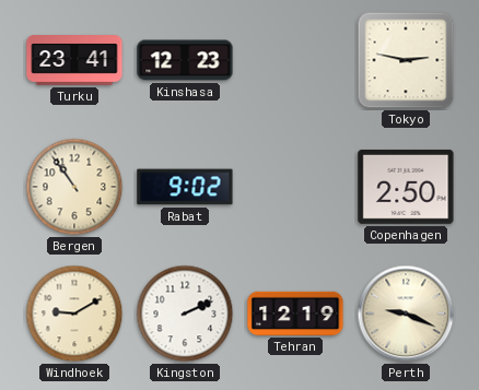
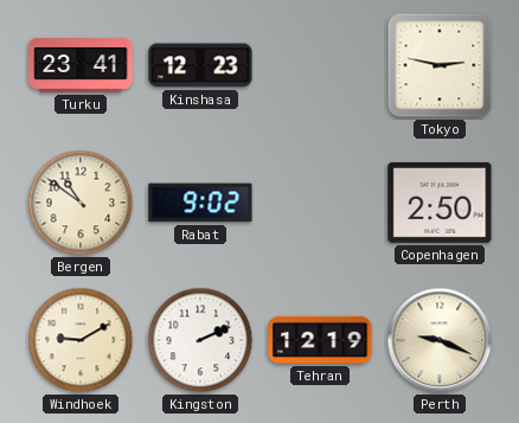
Bergen: 10:54 -> 10:51 (81, 203)
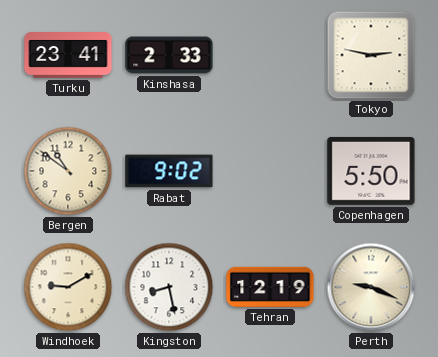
Kinshasa: 12:23 -> 2:33 (169, 55)
Copenhagen: 2:50 -> 5:50 (371, 171)
Kingston: 2:11 -> 8:28 (169, 287)
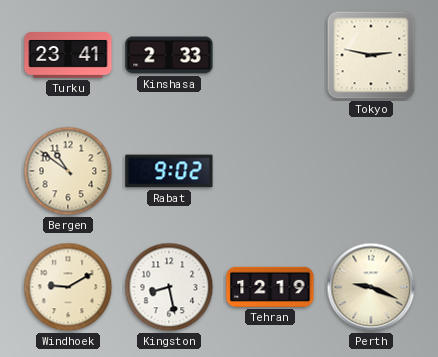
Copenhagen: 5:50 -> none (371, 171)
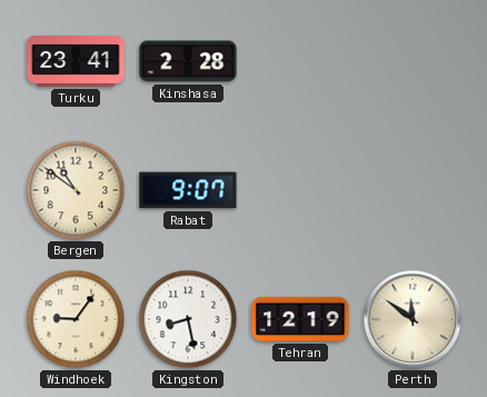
Kinshasa: 2:33 -> 2:28 (188, 61)
Tokyo: 2:47 -> none (371, 55)
Rabat: 9:02 -> 9:07 (188, 190)
Windhoek: 9:10 -> 9:06 (76, 319)
Perth: 9:19 -> 11:51 (413, 319)
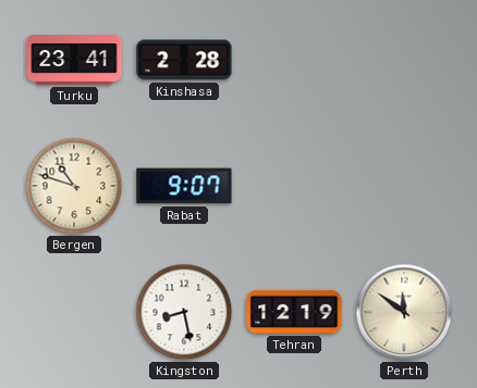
Bergen: 10:51 -> 10:48 (74, 186)
Windhoek: 9:06 -> none (76, 319)
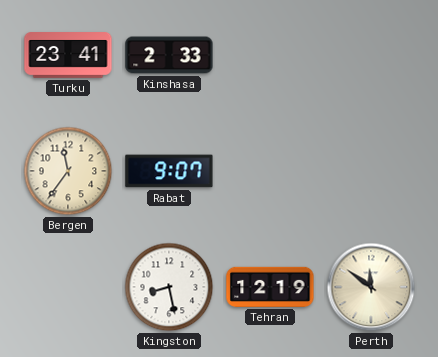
Kinshasa: 2:28 -> 2:33 (169, 55)
Bergen: 10:48 -> 11:36 (68, 171)
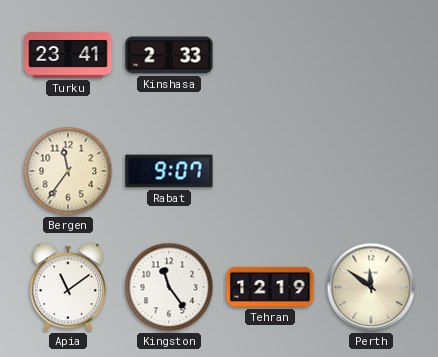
Apia: none -> 11:09 (67, 287)
Kingston: 8:28 -> 11:24 (169, 287)
